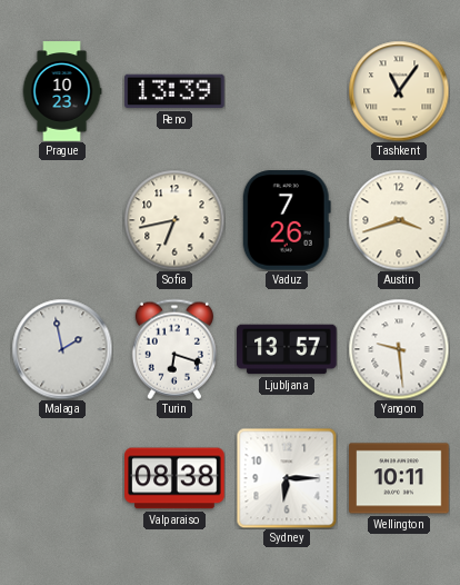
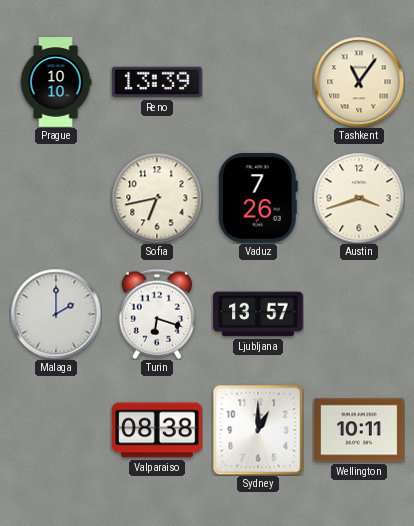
Prague: 10:23 -> 10:10 (56, 82)
Malaga: 1:58 -> 2:00 (56, 314)
Yangon: 9:29 -> none (399, 349)
Sydney: 6:15 -> 1:00 (258, 430)
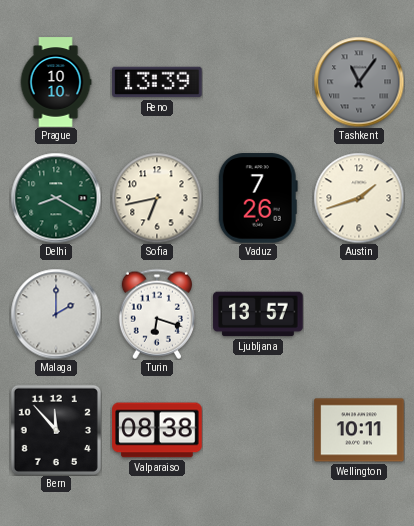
Tashkent dial: cream -> grey (359, 82)
Delhi: none -> 8:20 (56, 198)
Austin: 3:42 -> 1:42 (359, 198)
Bern: none -> 11:53 (56, 430)
Sydney: 1:00 -> none (258, 430)
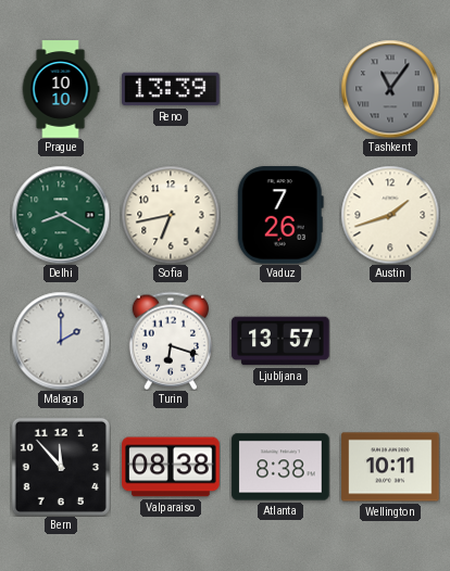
Atlanta: none -> 8:38 (280, 467)
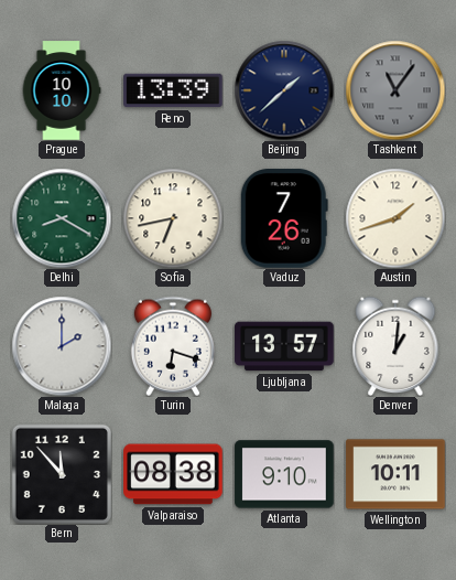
Beijing: none -> 1:38 (284, 90)
Denver: none -> 1:01 (395, 345)
Atlanta: 8:38 -> 9:10 (284, 474)
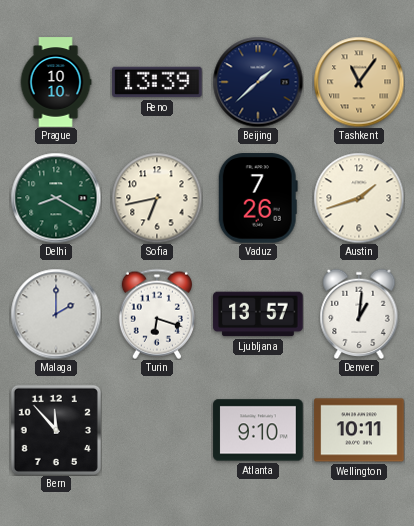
Tashkent dial: grey -> champagne (359, 82)
Valparaiso: 08:38 -> none (173, 474)
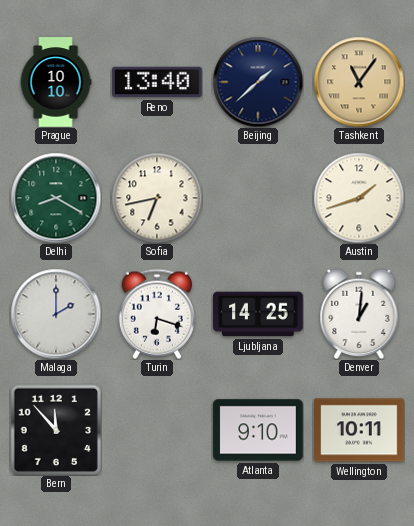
Reno: 13:39 -> 13:40 (157, 82)
Vaduz: 7:26 -> none (258, 198)
Ljubljana: 13:57 -> 14:25 (258, 314)
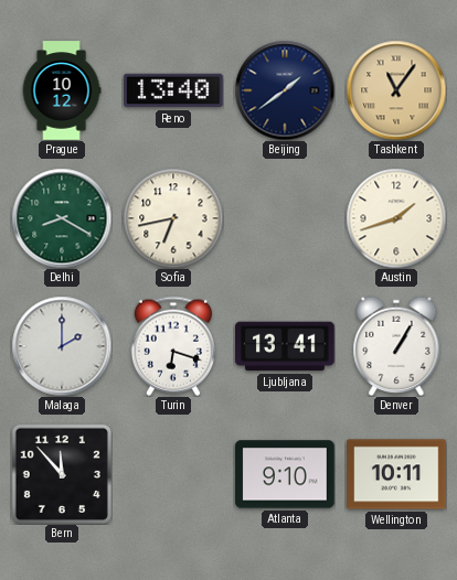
Prague: 10:10 -> 10:12 (62, 90)
Beijing: 1:38 -> 1:39 (285, 90)
Ljubljana: 14:25 -> 13:41 (285, 346)
Denver: 1:01 -> 1:05 (396, 345)
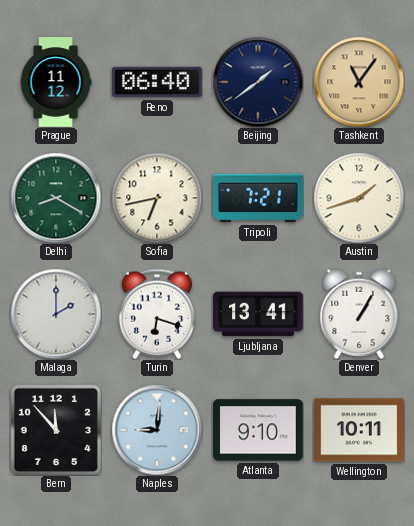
Prague: 10:12 -> 11:12 (56, 82)
Reno: 13:40 -> 06:40 (157, 82)
Tripoli: none -> 7:21 (258, 198)
Naples: none -> 9:01 (157, 430)
